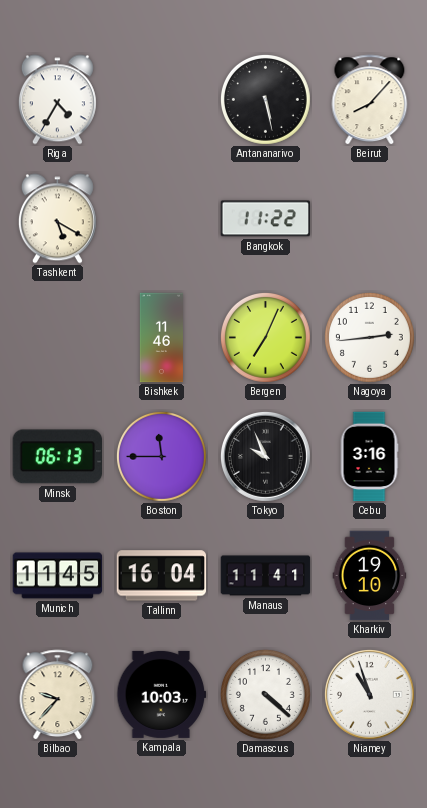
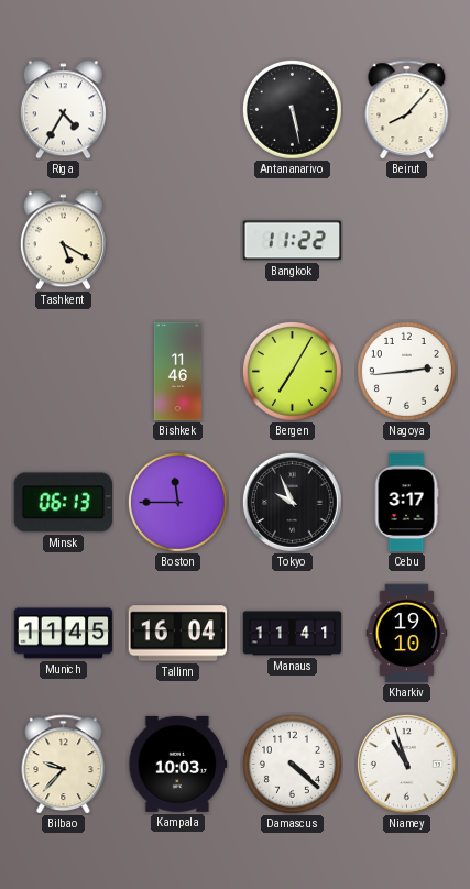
Bergen: 7:04 -> 7:05 (292, 371)
Cebu: 3:16 -> 3:17 (406, 503)
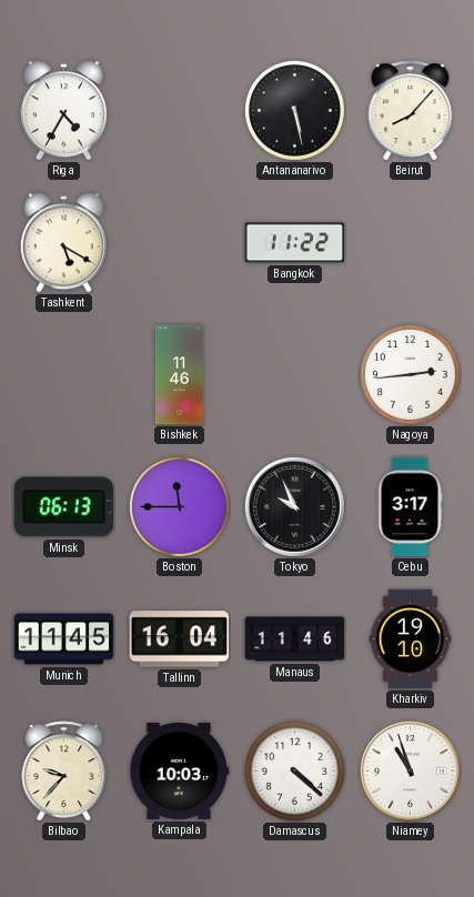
Bergen: 7:05 -> none (292, 371)
Manaus: 11:41 -> 11:46 (295, 639)
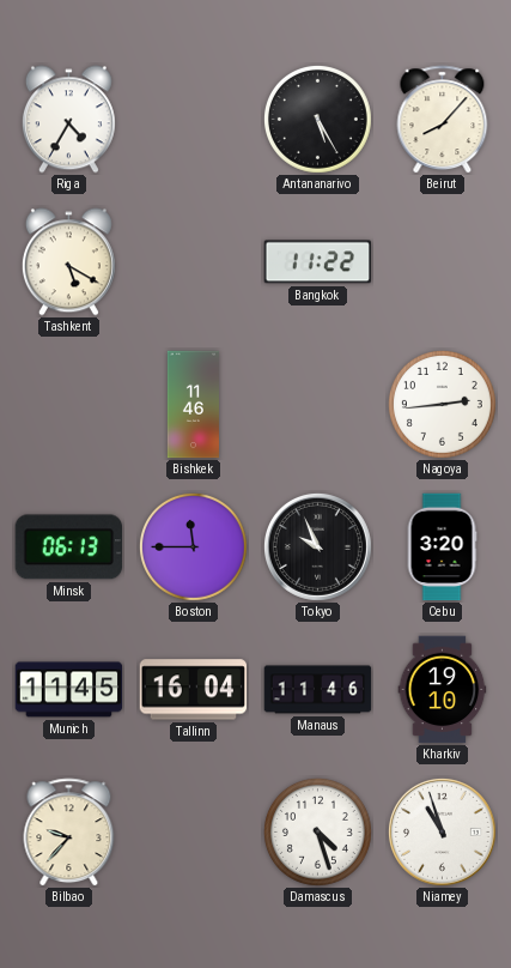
Antananarivo: 5:28 -> 5:25 (317, 119)
Cebu: 3:17 -> 3:20 (442, 547)
Kampala: 10:03 -> none (180, 770)
Damascus: 4:22 -> 4:27 (317, 831)
